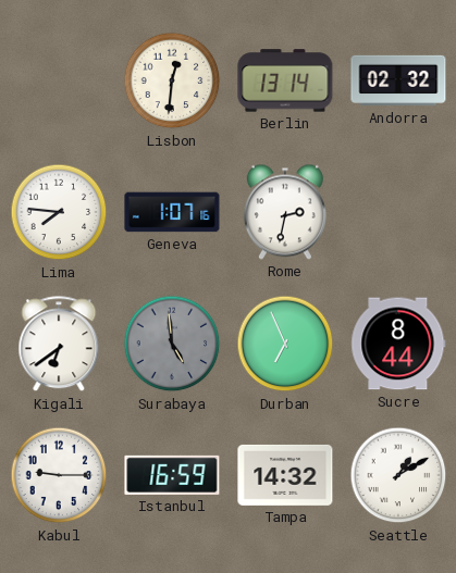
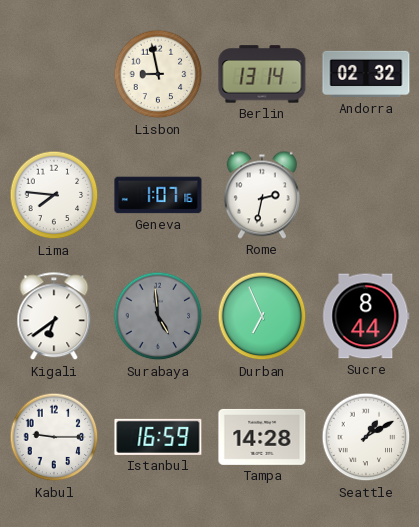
Lisbon: 12:31 -> 8:58 (158, 74)
Tampa: 14:32 -> 14:28 (262, 437)
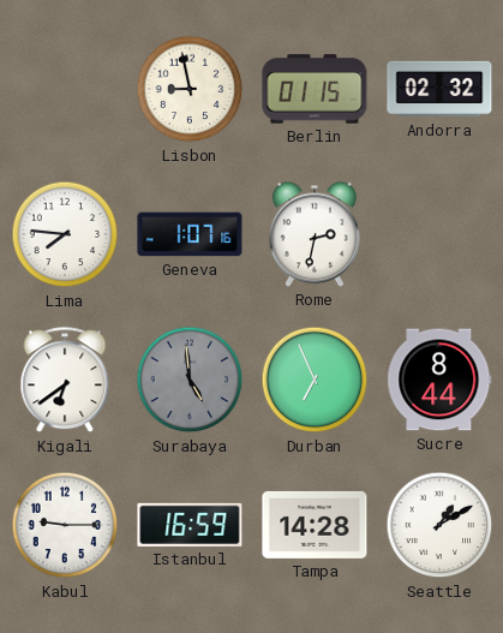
Berlin: 13:14 -> 01:15 (315, 89)
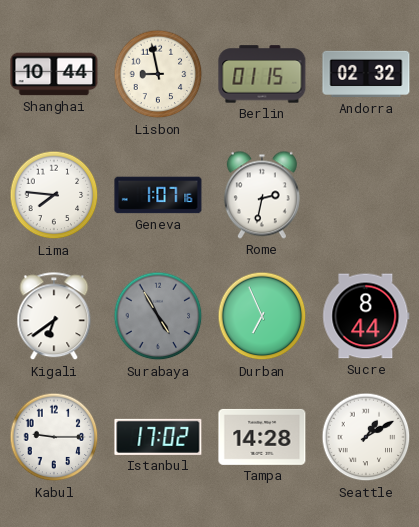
Shanghai: none -> 10:44 (54, 74)
Surabaya: 4:59 -> 4:55 (158, 316)
Istanbul: 16:59 -> 17:02 (158, 437)
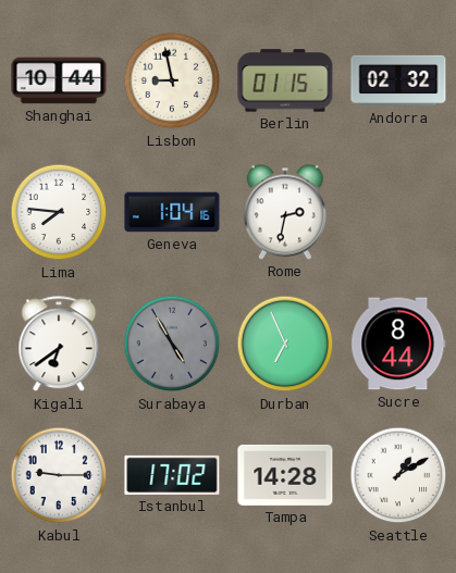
Geneva: 1:07 -> 1:04 (172, 212)
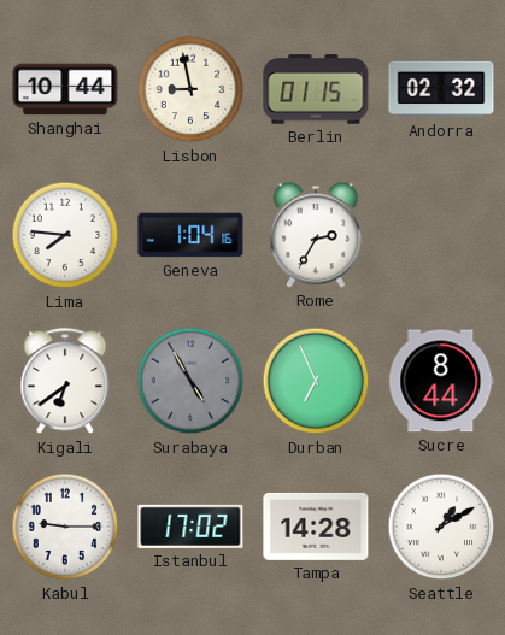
Rome: 2:32 -> 2:35 (316, 235)
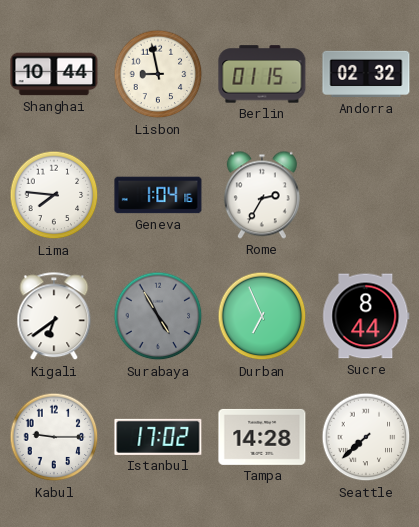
Seattle: 1:10 -> 7:38 (366, 437)
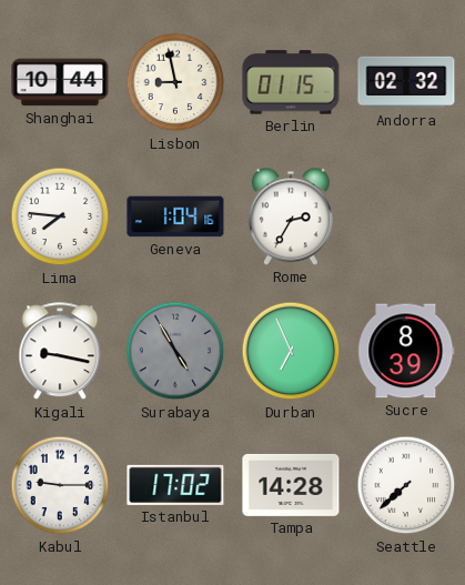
Kigali: 6:39 -> 9:17 (60, 352)
Sucre: 8:44 -> 8:39 (406, 351)
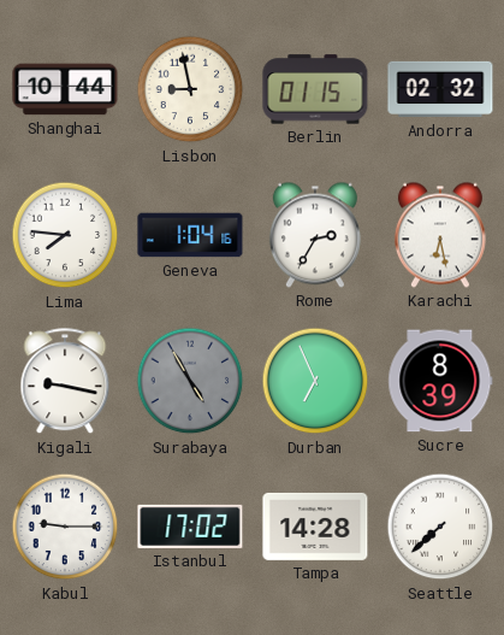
Karachi: none -> 6:28 (440, 235)
